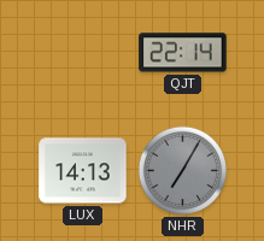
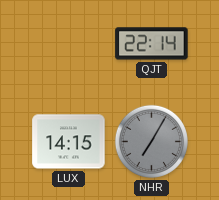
LUX: 14:13 -> 14:15 (69, 142)
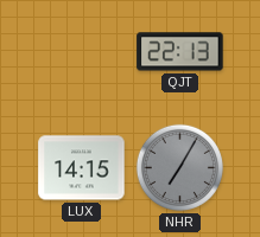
QJT: 22:14 -> 22:13 (180, 52)
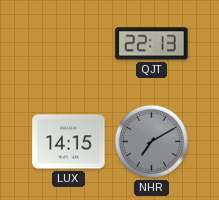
NHR: 7:05 -> 7:10 (151, 141)
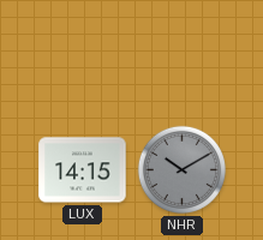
QJT: 22:13 -> none (152, 44)
NHR: 7:10 -> 10:10 (181, 169)
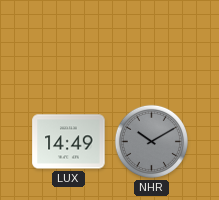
LUX: 14:15 -> 14:49 (69, 142)
